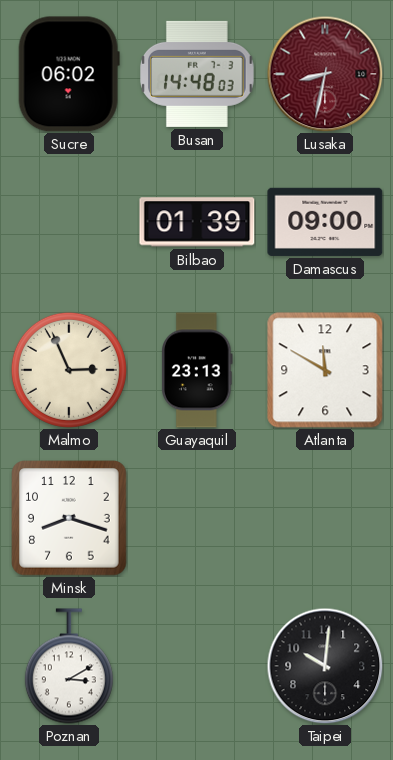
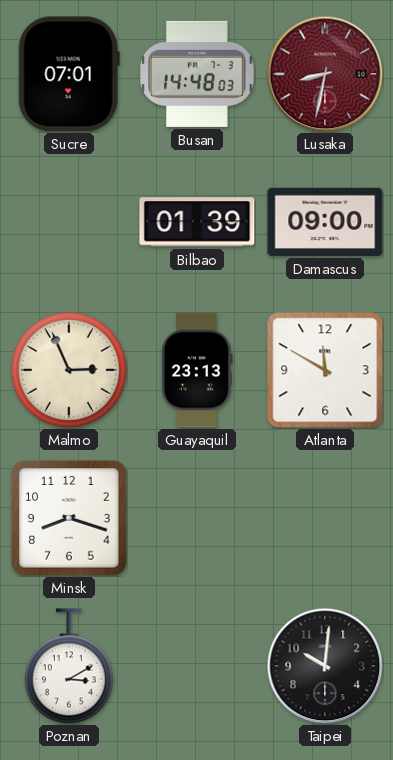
Sucre: 06:02 -> 07:01 (69, 74)
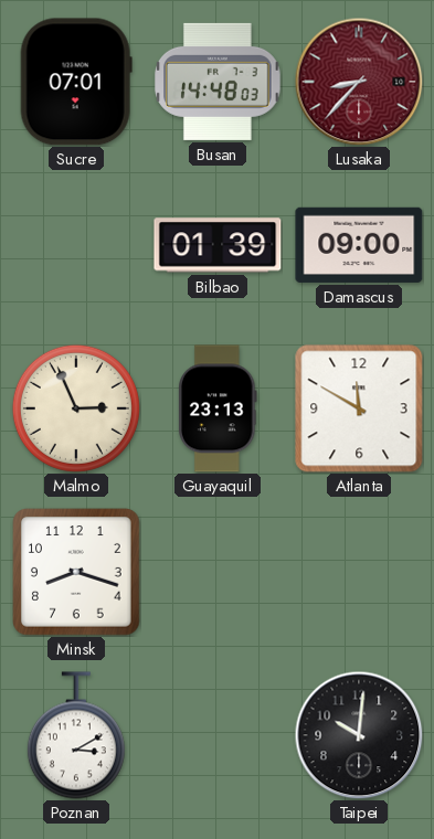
Lusaka: 8:32 -> 8:37 (359, 82)
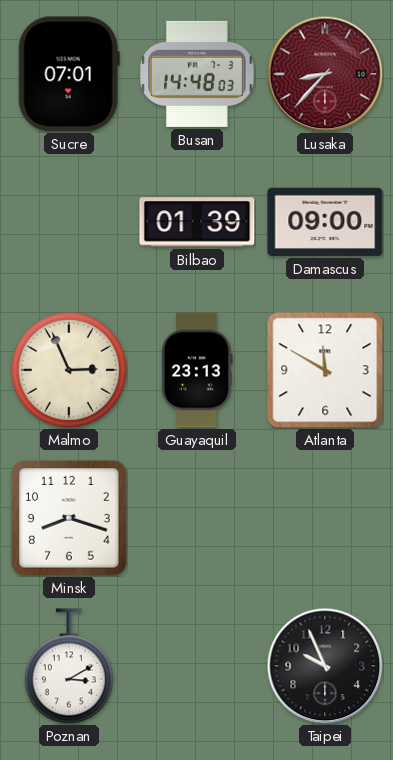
Taipei: 10:01 -> 9:56 (325, 666)
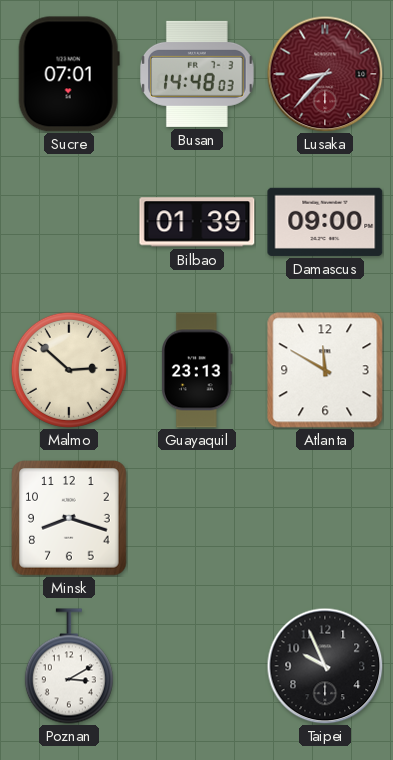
Malmo: 2:56 -> 2:52 (69, 370)
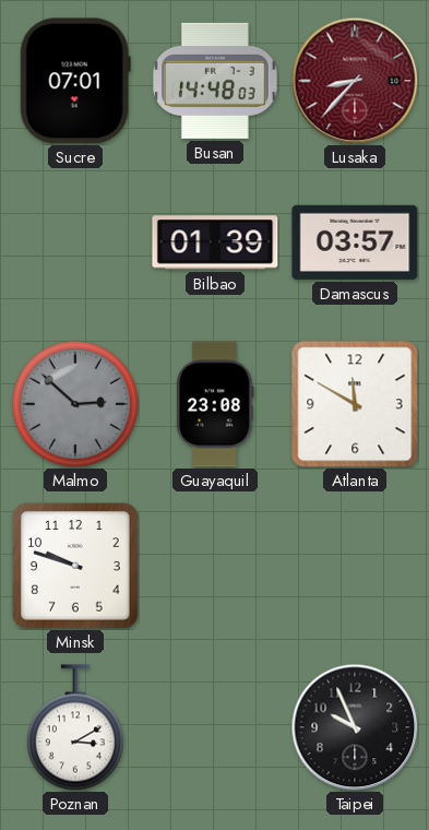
Damascus: 09:00 -> 03:57 (355, 242)
Malmo dial: cream -> grey (75, 404)
Guayaquil: 23:13 -> 23:08 (215, 404)
Minsk: 8:18 -> 9:48 (75, 566)
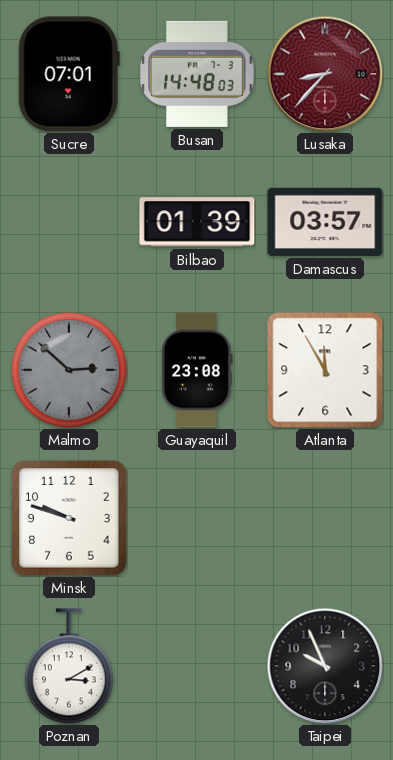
Atlanta: 11:50 -> 11:55 (325, 370)
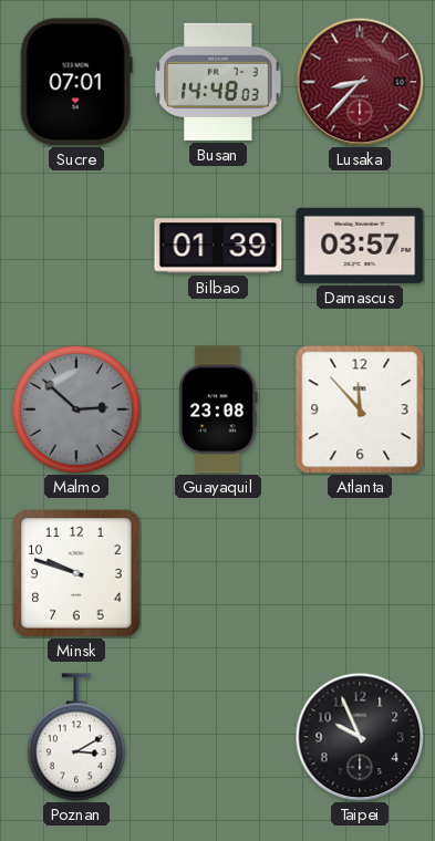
Atlanta: 11:55 -> 11:53 (360, 409)
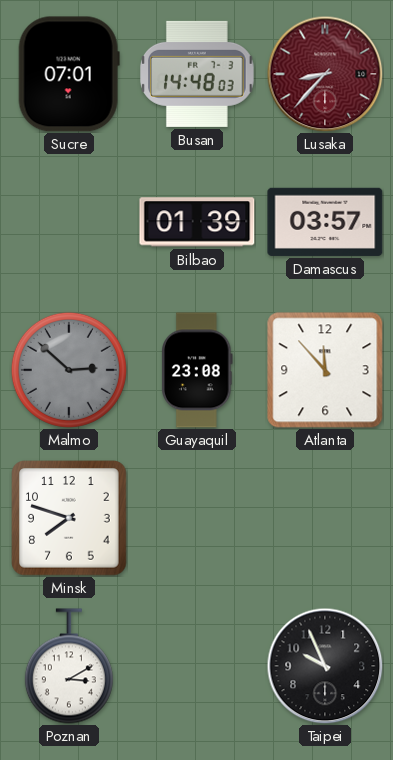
Minsk: 9:48 -> 7:48 (69, 518)
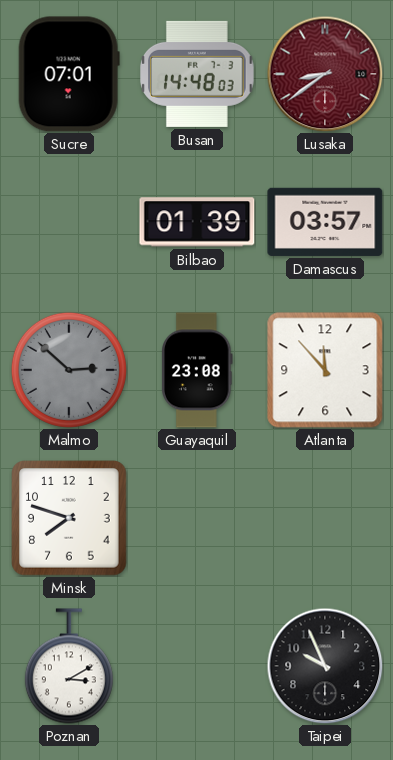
Lusaka: 8:37 -> 8:39 (325, 74)
